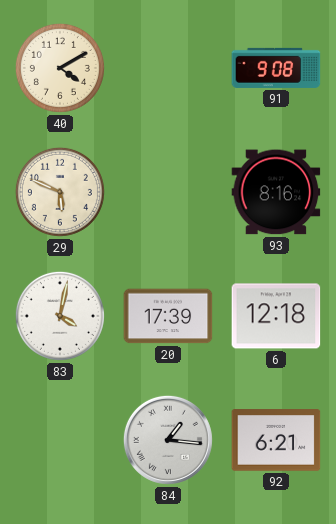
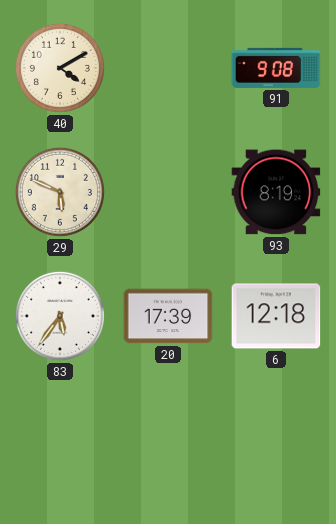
93: 8:16 -> 8:19 (276, 192)
83: 4:02 -> 5:36 (60, 316)
84: 1:16 -> none (168, 440)
92: 6:21 -> none (276, 440)
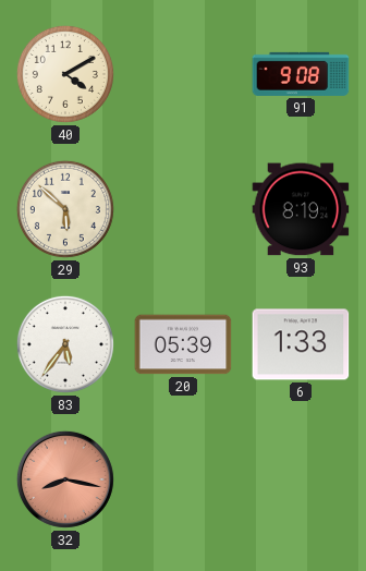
29: 5:49 -> 5:52 (65, 209)
20: 17:39 -> 05:39 (183, 344)
6: 12:18 -> 1:33 (301, 344)
32: none -> 8:17 (65, 479)
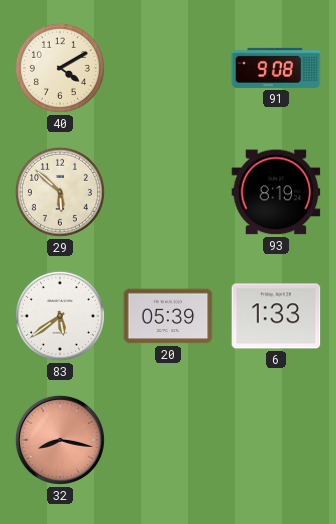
83: 5:36 -> 5:39 (60, 316)
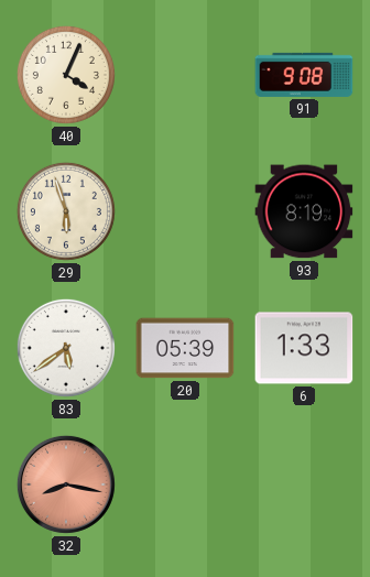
40: 4:10 -> 4:04 (66, 75)
29: 5:52 -> 5:57 (66, 211)
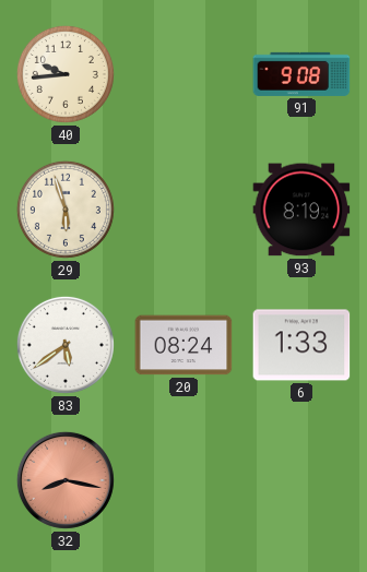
40: 4:04 -> 9:44 (66, 74)
20: 05:39 -> 08:24 (183, 345)
